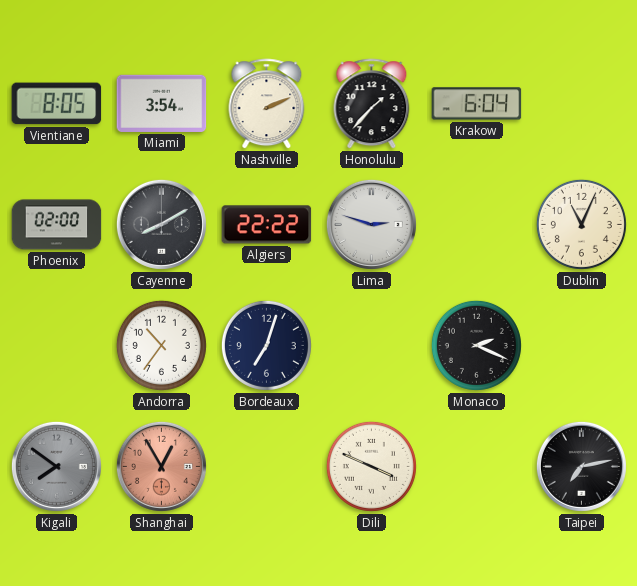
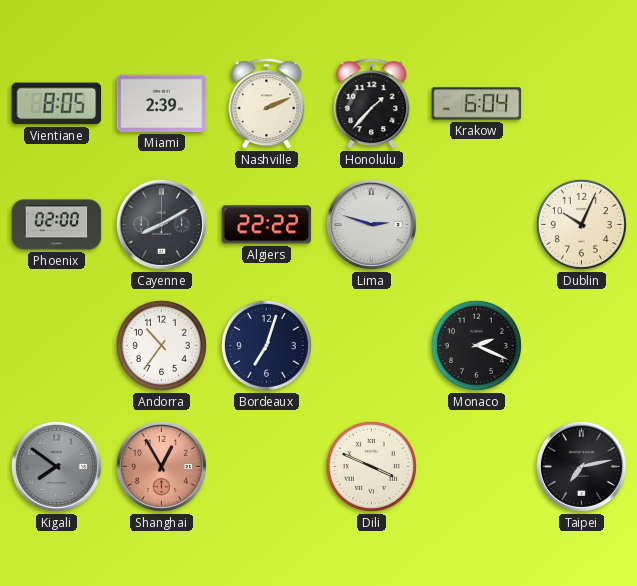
Miami: 3:54 -> 2:39 (162, 103)
Dublin: 11:04 -> 10:04 (581, 224)
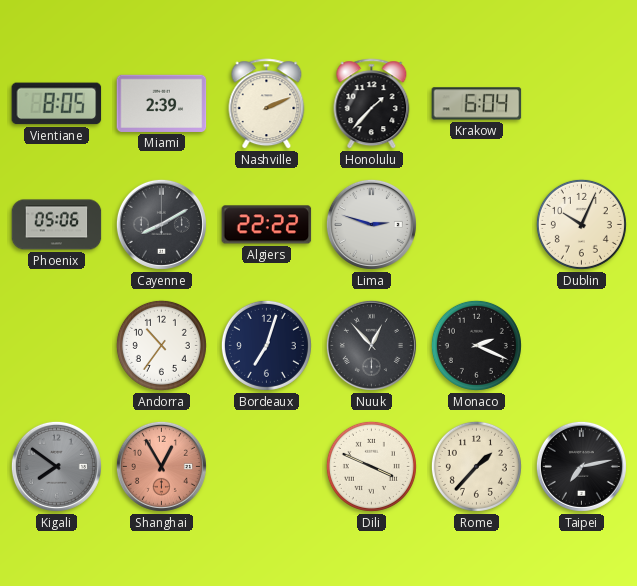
Phoenix: 02:00 -> 05:06 (57, 225)
Nuuk: none -> 12:53 (371, 345)
Rome: none -> 1:37 (476, 466)
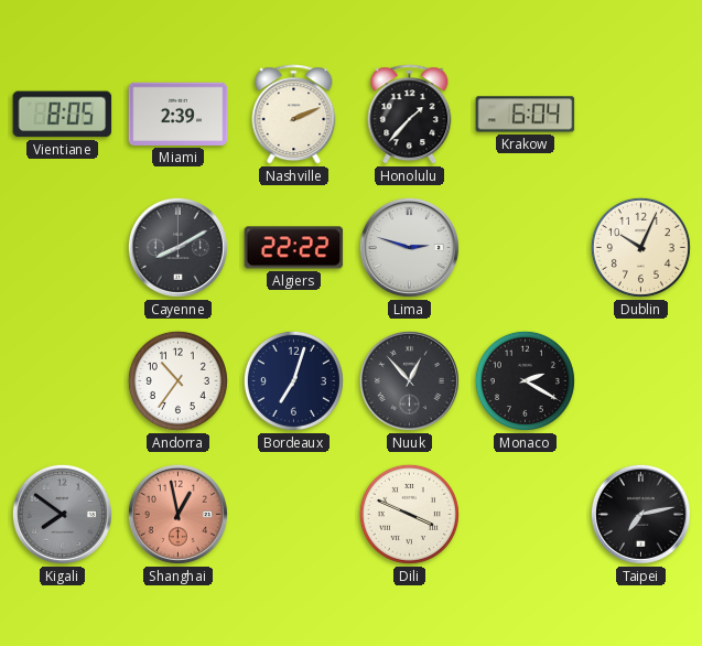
Phoenix: 05:06 -> none (57, 225)
Monaco: 2:19 -> 2:20 (525, 380)
Shanghai: 12:55 -> 12:58 (177, 514)
Rome: 1:37 -> none (476, 466)
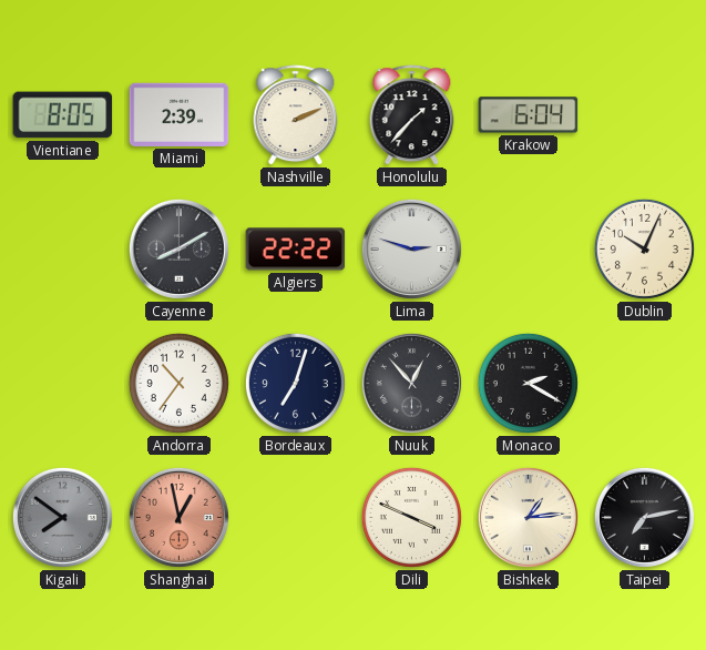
Bishkek: none -> 1:14 (528, 517)
